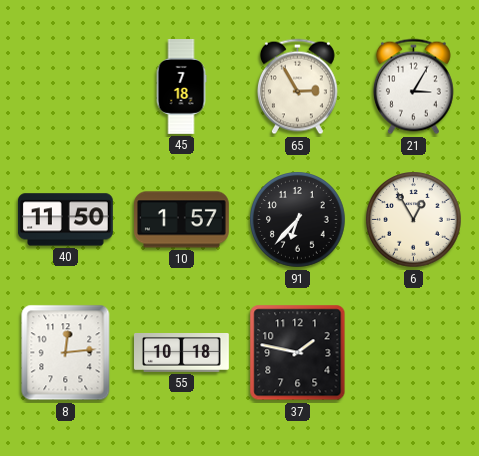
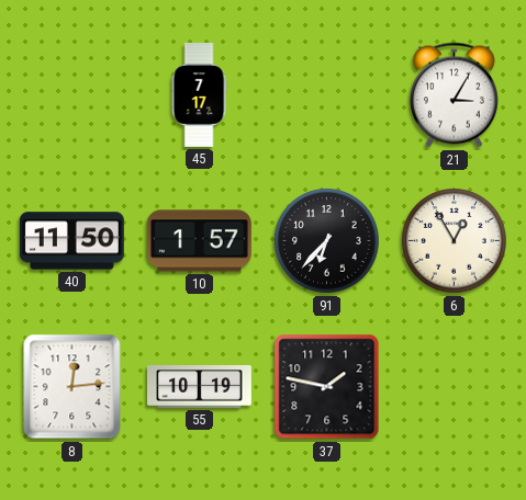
45: 7:18 -> 7:17 (199, 95)
65: 2:55 -> none (297, 87)
55: 10:18 -> 10:19 (200, 387)
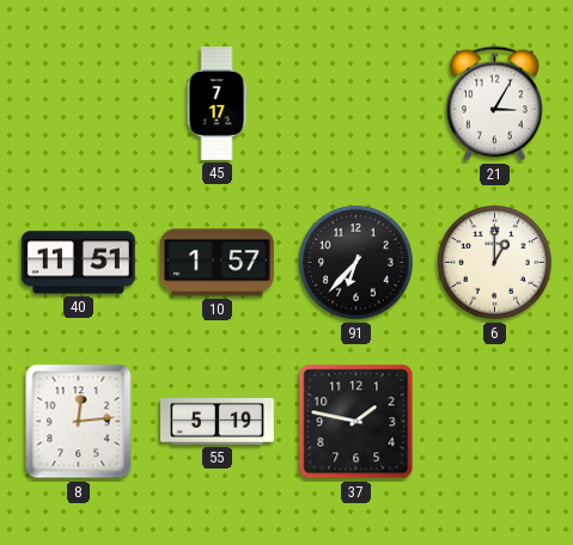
40: 11:50 -> 11:51 (78, 263)
6: 12:55 -> 1:00 (495, 263)
55: 10:19 -> 5:19 (218, 422)
